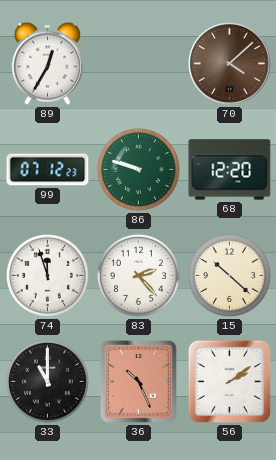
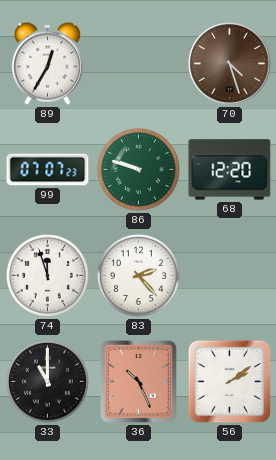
70: 4:08 -> 4:27 (230, 64)
99: 07:12 -> 07:07 (48, 170)
15: 10:22 -> none (229, 275)
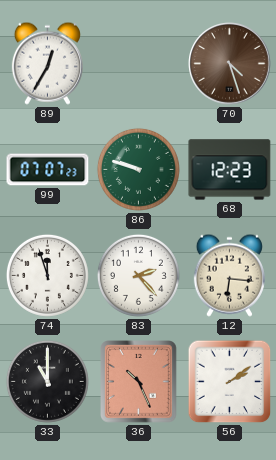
68: 12:20 -> 12:23 (230, 170)
12: none -> 6:16 (229, 275)
